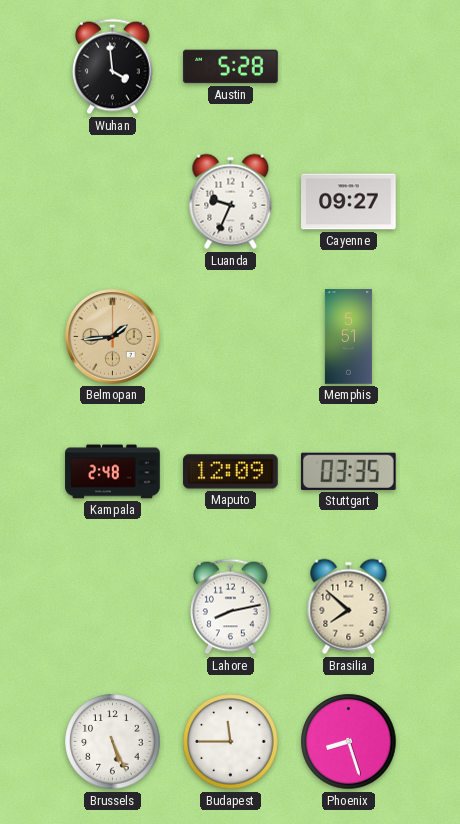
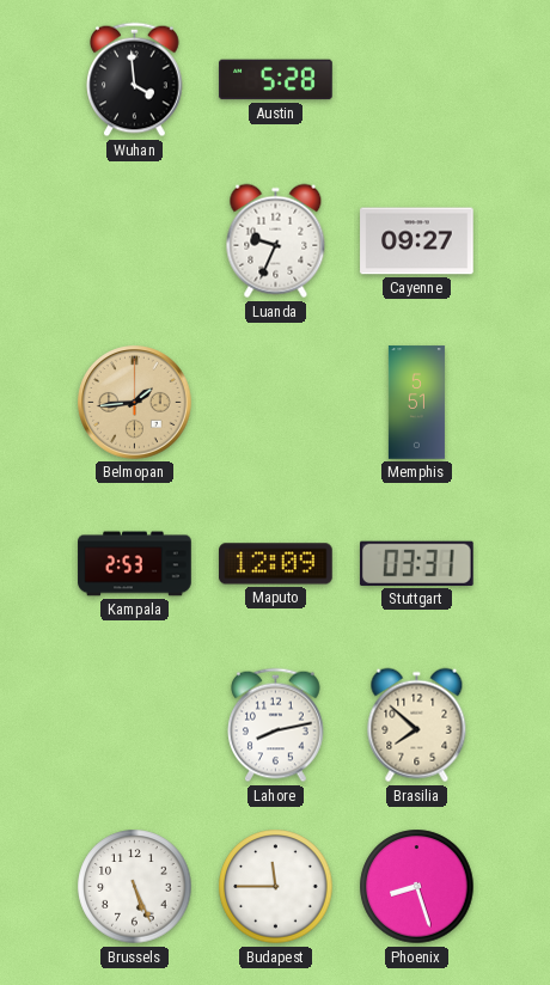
Kampala: 2:48 -> 2:53 (135, 564)
Stuttgart: 03:35 -> 03:31 (416, 563)
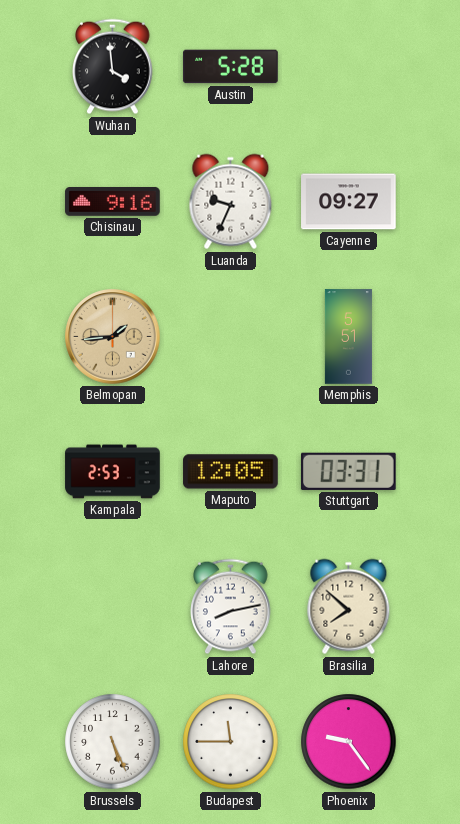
Chisinau: none -> 9:16 (113, 202)
Maputo: 12:09 -> 12:05 (231, 472)
Phoenix: 8:27 -> 9:24 (349, 742)
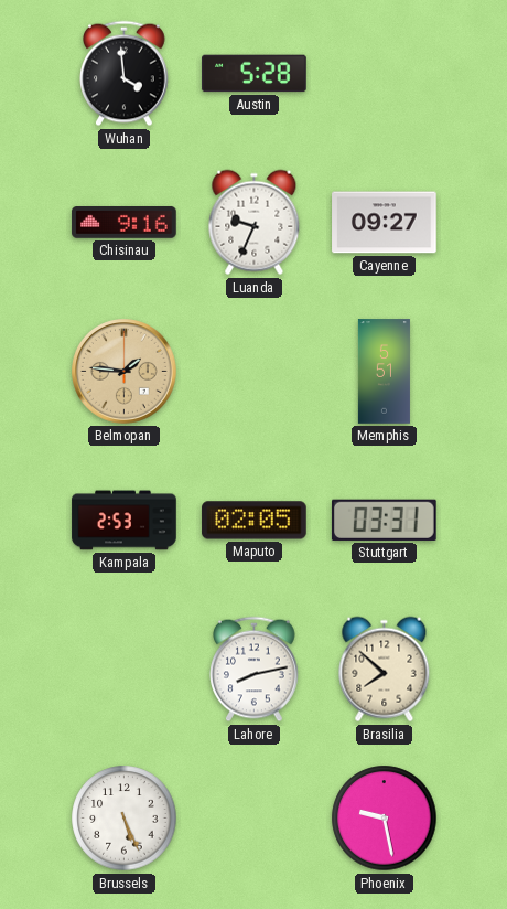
Belmopan: 1:44 -> 1:46 (125, 372)
Maputo: 12:05 -> 02:05 (255, 521)
Budapest: 11:45 -> none (231, 742)
Phoenix: 9:24 -> 9:28 (385, 819)
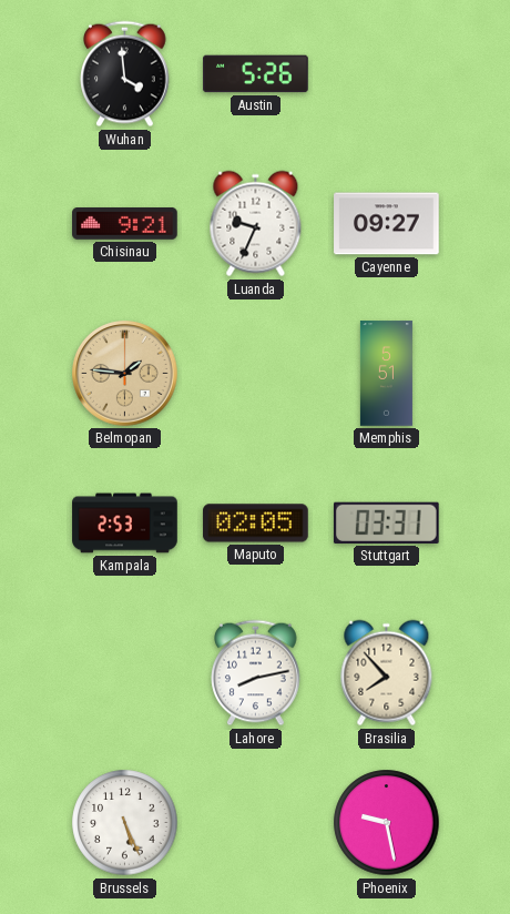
Austin: 5:28 -> 5:26 (256, 74)
Chisinau: 9:16 -> 9:21 (125, 224)
Brasilia: 7:52 -> 7:53 (387, 673)
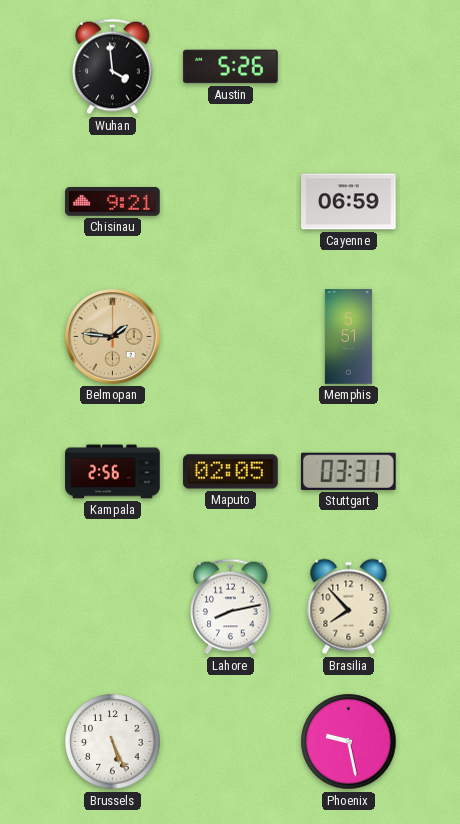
Luanda: 9:34 -> none (256, 224)
Cayenne: 09:27 -> 06:59 (349, 202)
Kampala: 2:53 -> 2:56 (113, 472)
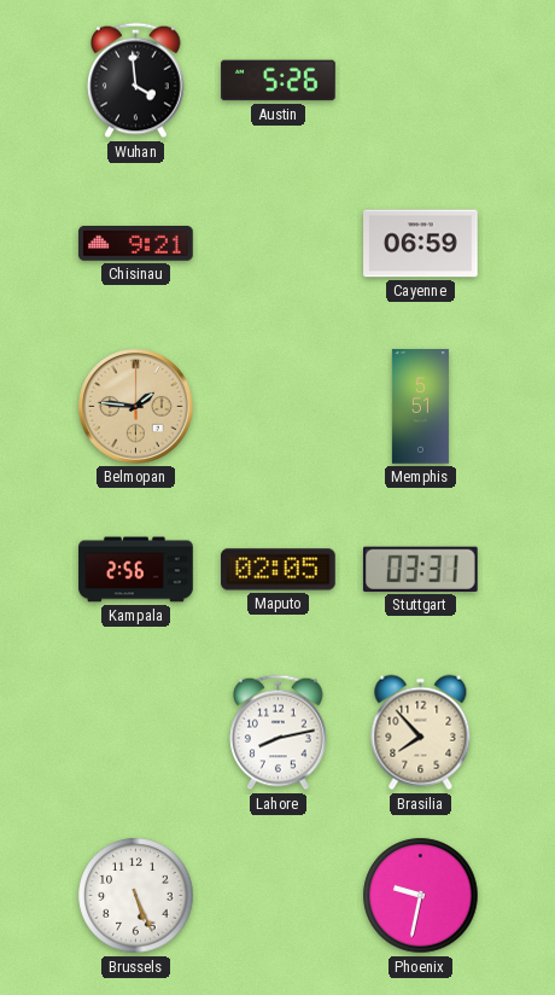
Phoenix: 9:28 -> 9:32 (421, 896)
